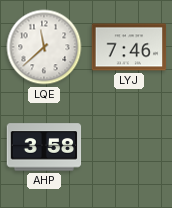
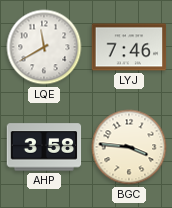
LQE: 11:38 -> 11:40 (44, 47)
BGC: none -> 3:46 (129, 147)
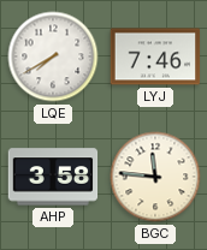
LQE: 11:40 -> 7:40 (53, 56)
BGC: 3:46 -> 11:46 (155, 177)
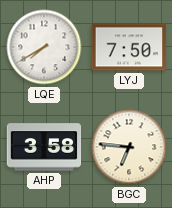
LYJ: 7:46 -> 7:50 (129, 47)
BGC: 11:46 -> 6:46 (129, 147)
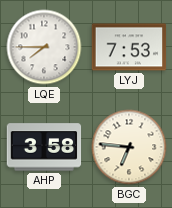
LQE: 7:40 -> 7:45 (44, 47)
LYJ: 7:50 -> 7:53 (129, 47)
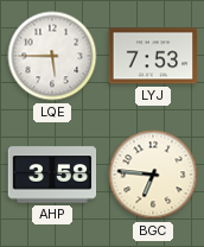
LQE: 7:45 -> 5:45 (52, 56)
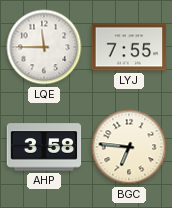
LQE: 5:45 -> 11:45 (44, 47)
LYJ: 7:53 -> 7:55 (129, 47)
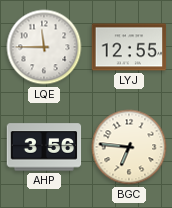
LYJ: 7:55 -> 12:55 (129, 47)
AHP: 3:58 -> 3:56 (44, 147)
